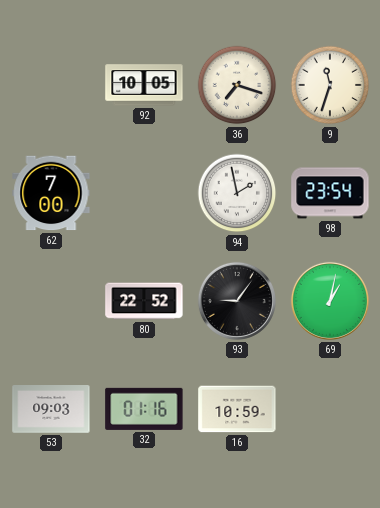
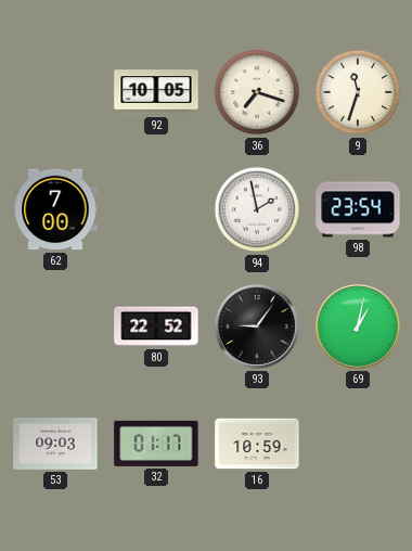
32: 01:16 -> 01:17 (156, 444)
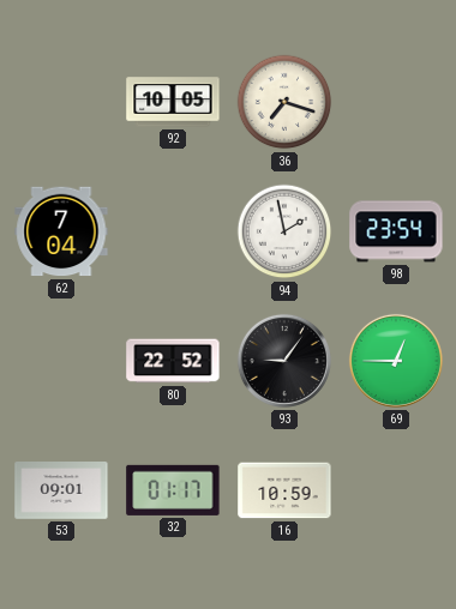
9: 11:33 -> none (358, 92)
62: 7:00 -> 7:04 (61, 231)
69: 1:02 -> 12:45 (396, 361)
53: 09:03 -> 09:01 (61, 492)
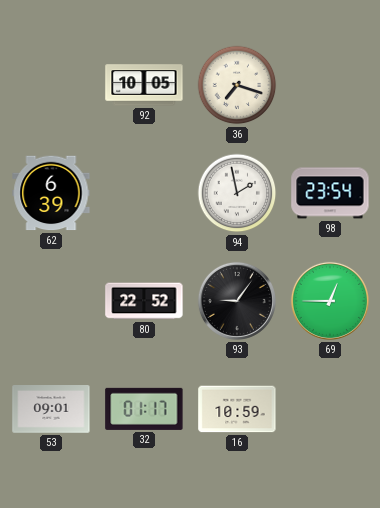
62: 7:04 -> 6:39 (51, 193)
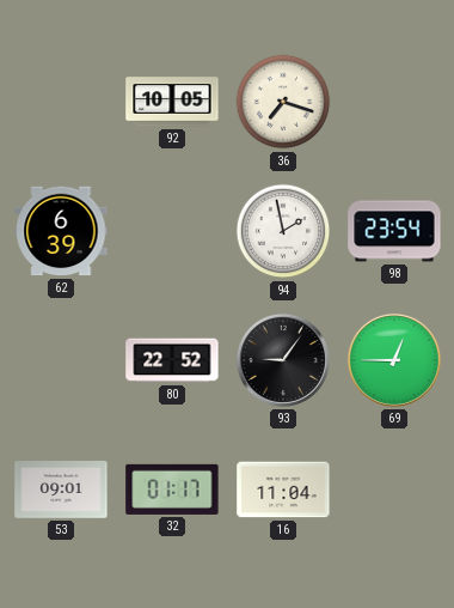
16: 10:59 -> 11:04 (283, 490)
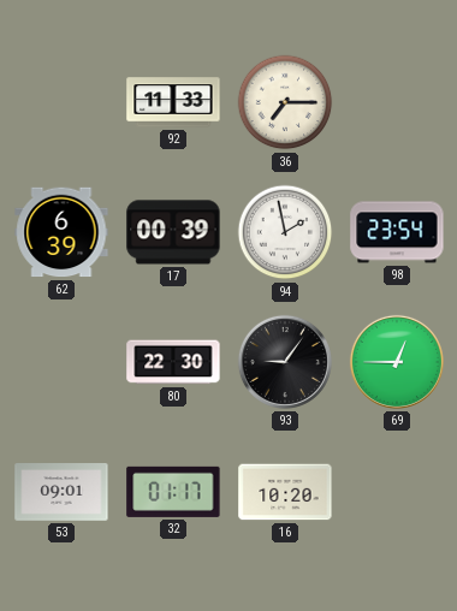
92: 10:05 -> 11:33 (173, 102)
36: 7:18 -> 7:15 (285, 102)
17: none -> 00:39 (173, 232)
80: 22:52 -> 22:30 (173, 362)
16: 11:04 -> 10:20 (285, 492)
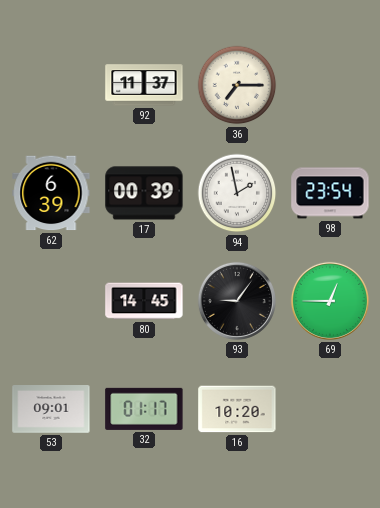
92: 11:33 -> 11:37 (144, 85)
80: 22:30 -> 14:45 (144, 301)
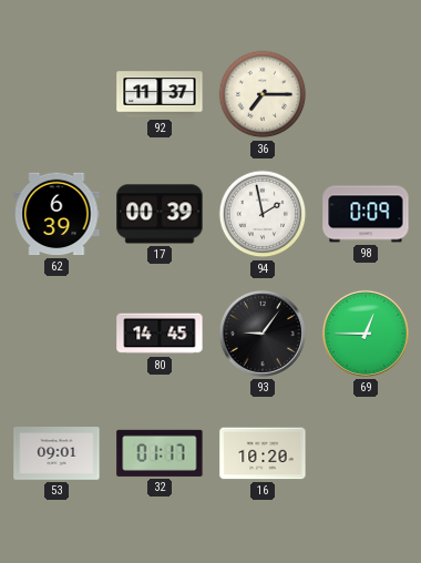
98: 23:54 -> 0:09 (366, 214)
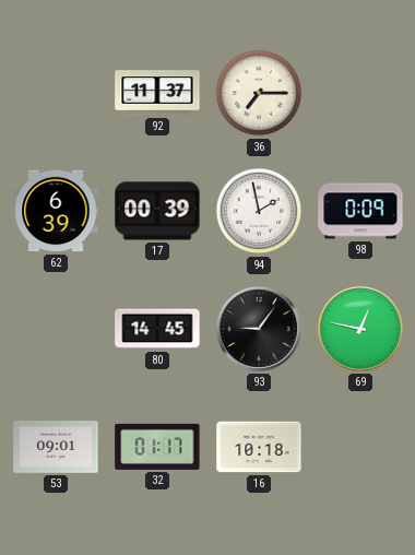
69: 12:45 -> 12:47 (360, 329)
16: 10:20 -> 10:18 (259, 447)
